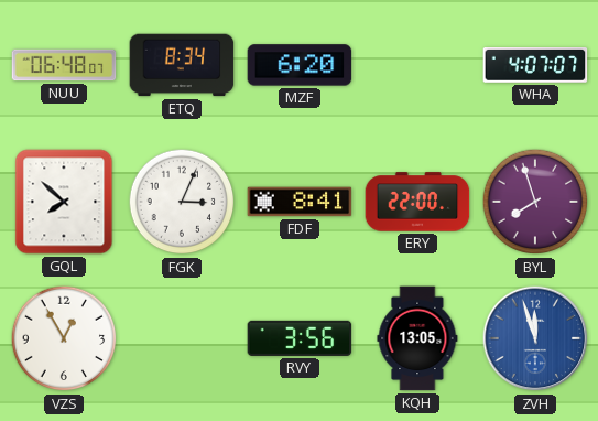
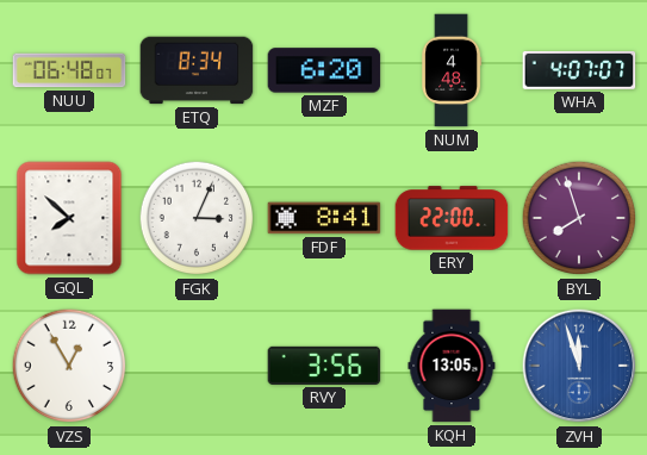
NUM: none -> 4:48 (452, 70)
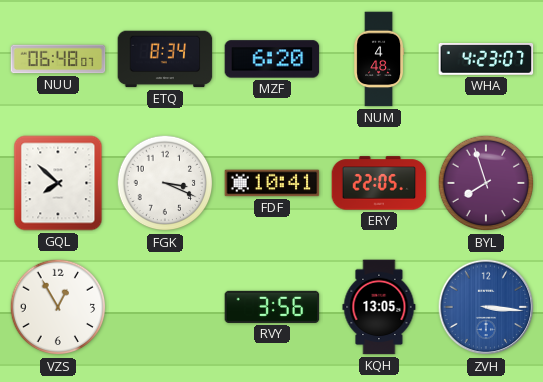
WHA: 4:07 -> 4:23 (486, 60)
FGK: 3:04 -> 3:19 (165, 183)
FDF: 8:41 -> 10:41 (272, 183)
ERY: 22:00 -> 22:05 (379, 183)
ZVH: 11:57 -> 3:16 (486, 307)
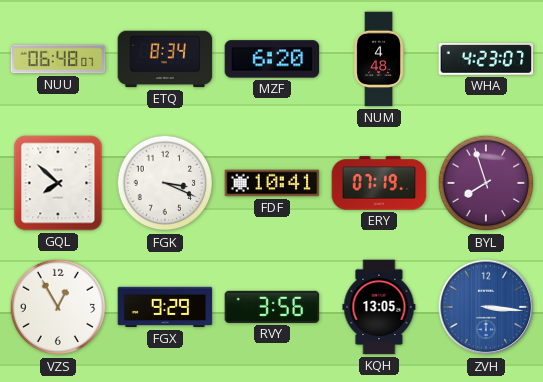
ERY: 22:05 -> 07:19 (379, 183)
FGX: none -> 9:29 (165, 307)
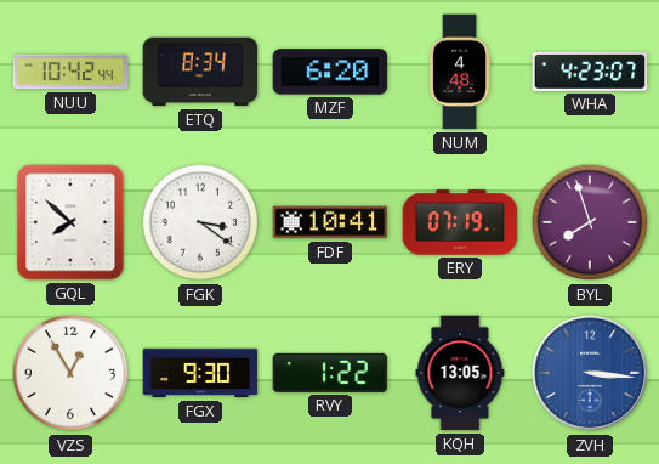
NUU: 06:48 -> 10:42 (70, 72)
FGK: 3:19 -> 3:21 (200, 222)
FGX: 9:29 -> 9:30 (200, 373)
RVY: 3:56 -> 1:22 (330, 373)
